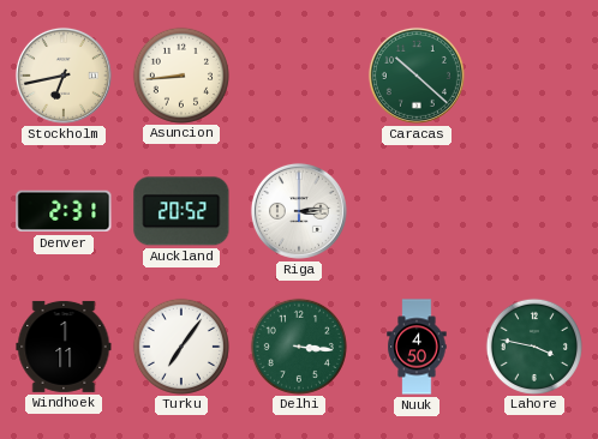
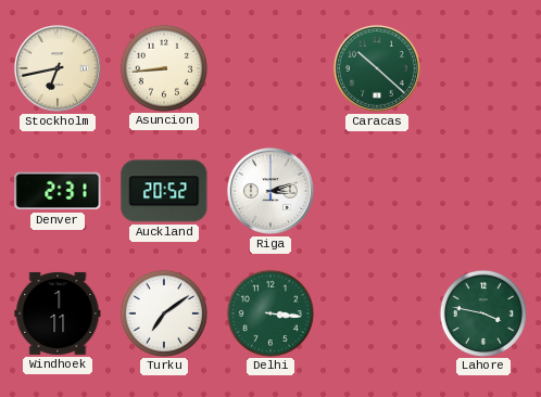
Riga: 3:14 -> 3:12 (270, 191)
Turku: 7:06 -> 7:09 (163, 312)
Nuuk: 4:50 -> none (417, 347)
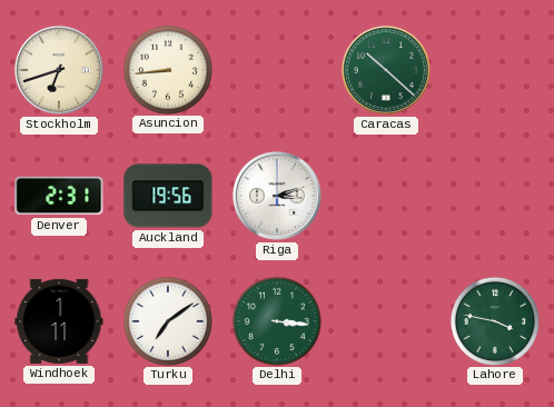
Stockholm: 6:43 -> 6:42 (59, 70)
Auckland: 20:52 -> 19:56 (168, 196)
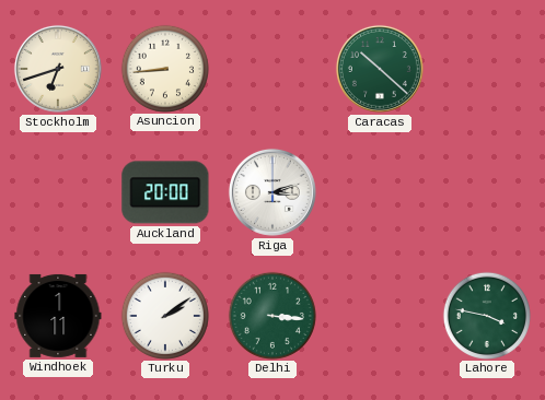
Denver: 2:31 -> none (59, 196)
Auckland: 19:56 -> 20:00 (165, 192)
Turku: 7:09 -> 2:09 (164, 315)
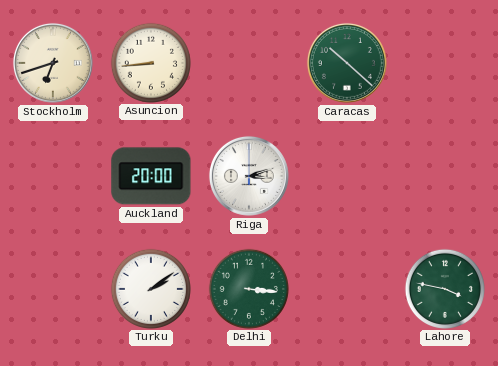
Windhoek: 1:11 -> none (58, 316)
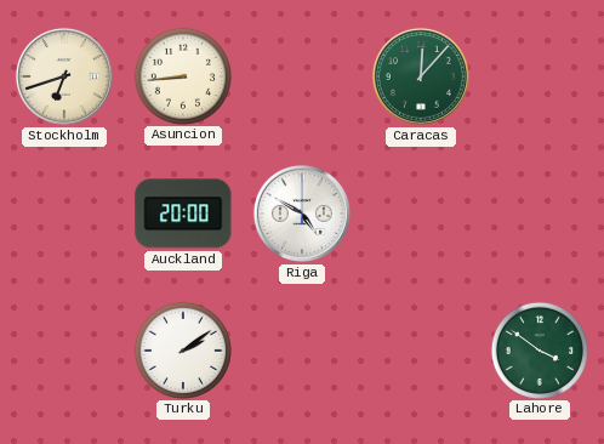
Caracas: 10:22 -> 12:07 (421, 76)
Riga: 3:12 -> 4:50 (302, 214)
Delhi: 3:16 -> none (248, 288)
Lahore: 3:47 -> 3:51 (539, 349)
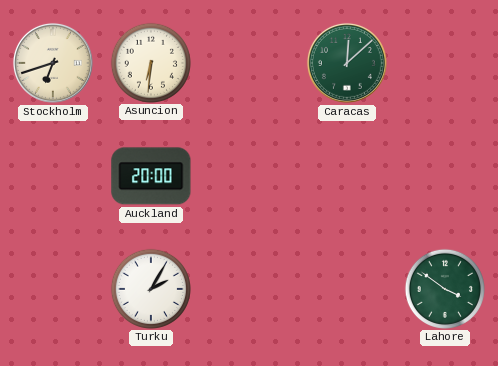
Asuncion: 8:44 -> 6:31 (150, 62)
Caracas: 12:07 -> 12:08 (347, 63)
Riga: 4:50 -> none (302, 214)
Turku: 2:09 -> 2:05 (150, 288)
